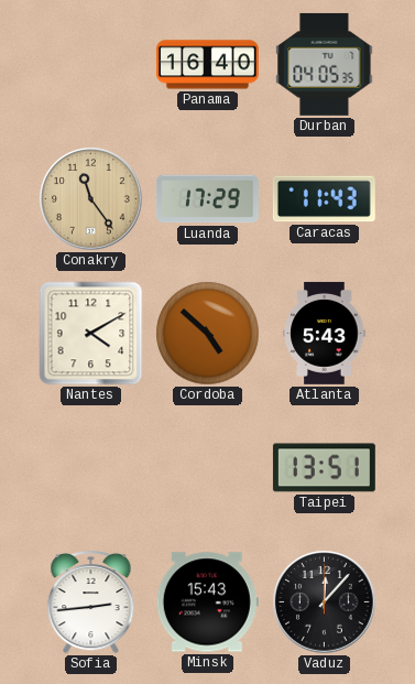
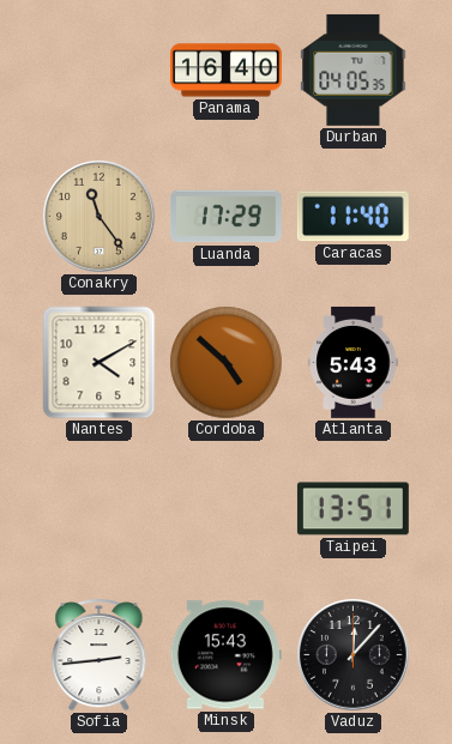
Caracas: 11:43 -> 11:40 (352, 217)
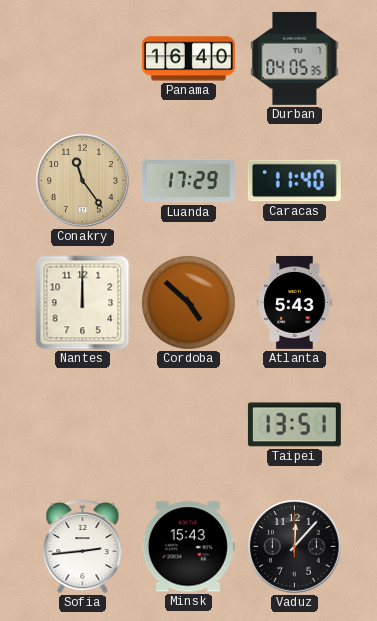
Nantes: 4:10 -> 12:00 (83, 303)
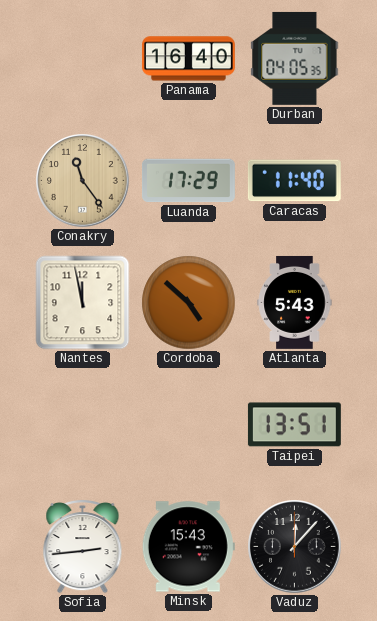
Nantes: 12:00 -> 11:58 (83, 303)
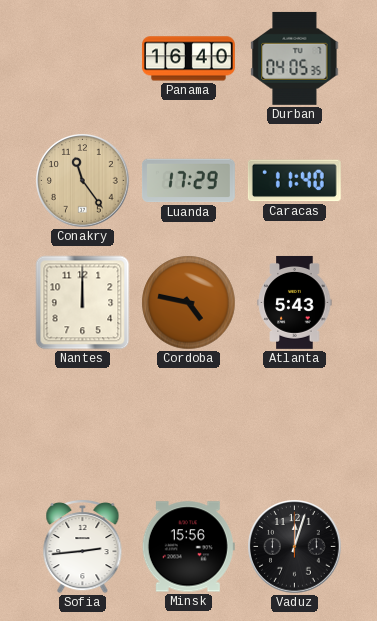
Nantes: 11:58 -> 12:00 (83, 303)
Cordoba: 4:52 -> 4:47 (189, 303)
Taipei: 13:51 -> none (294, 425)
Minsk: 15:43 -> 15:56 (188, 547)
Vaduz: 12:07 -> 12:03 (295, 547)
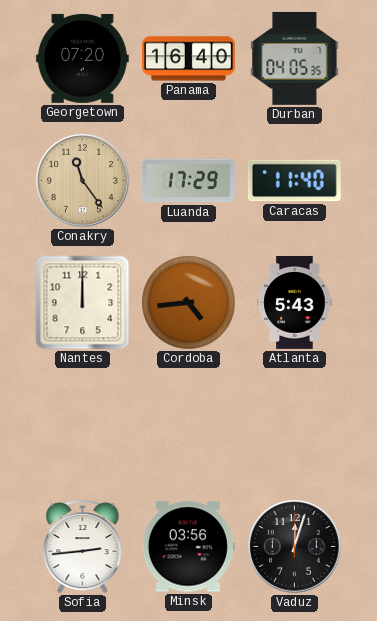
Georgetown: none -> 07:20 (82, 58)
Cordoba: 4:47 -> 4:44 (189, 303)
Minsk: 15:56 -> 03:56 (188, 547)
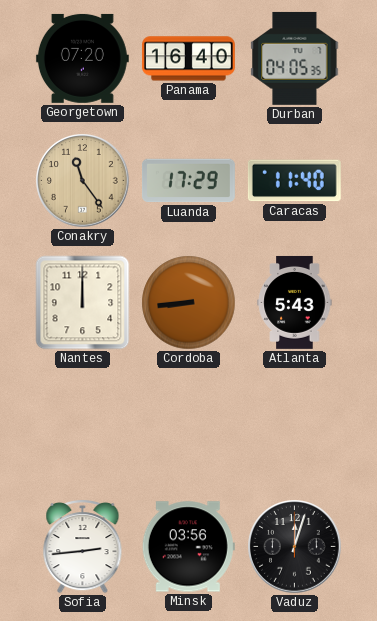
Cordoba: 4:44 -> 8:44 (189, 303)
